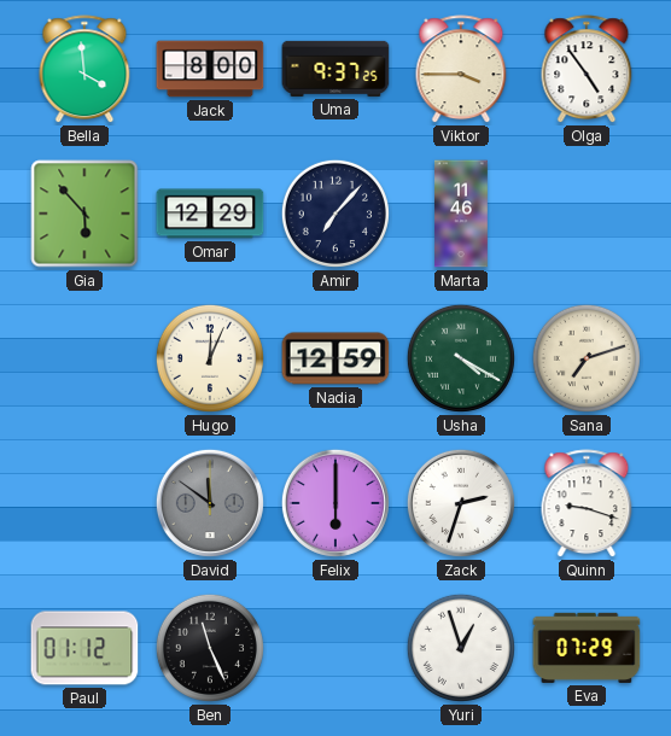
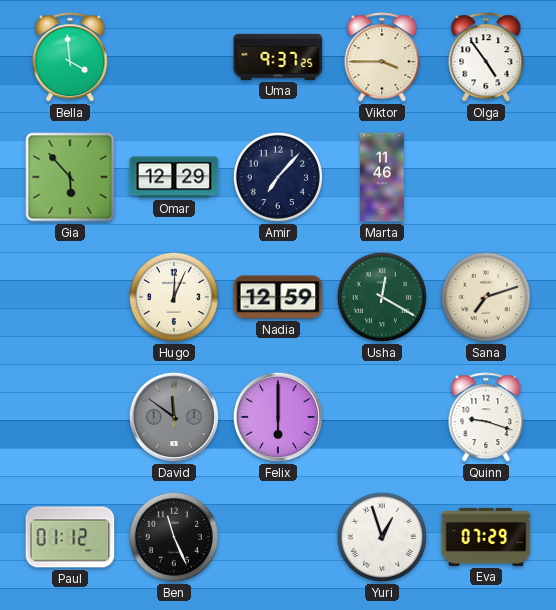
Jack: 8:00 -> none (210, 69)
Usha: 4:20 -> 12:20 (382, 297)
Zack: 2:33 -> none (461, 503)
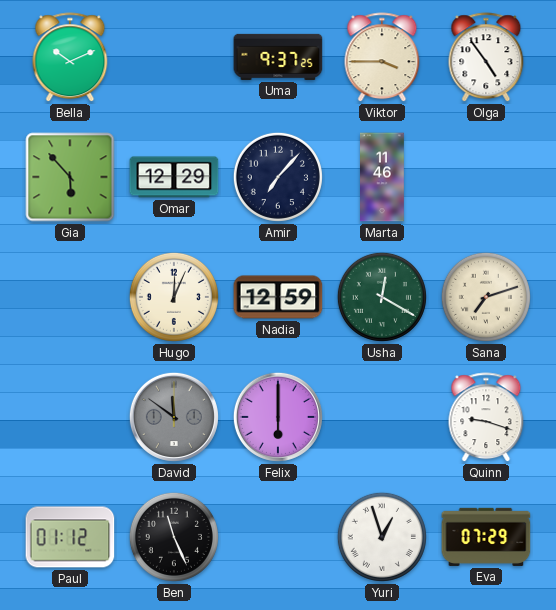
Bella: 3:59 -> 10:11 (70, 58)
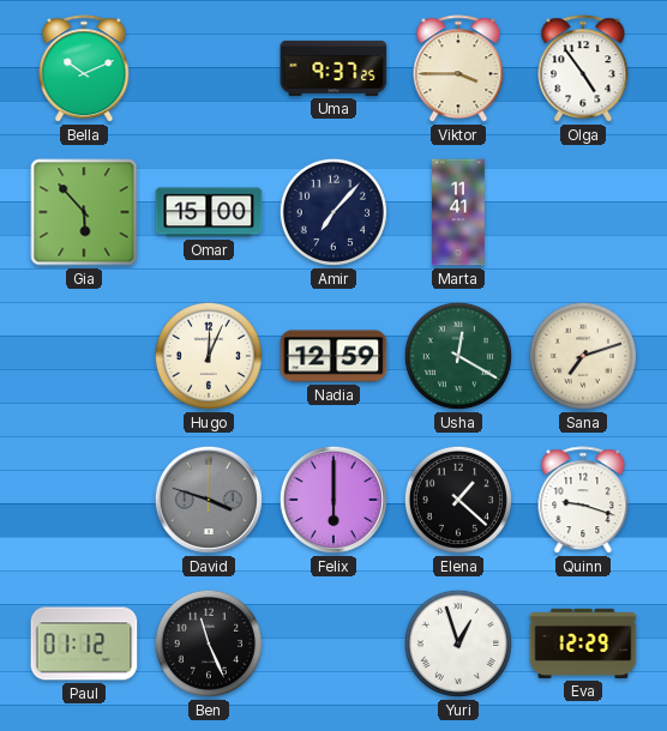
Omar: 12:29 -> 15:00 (209, 212)
Marta: 11:46 -> 11:41 (459, 212)
David: 11:51 -> 3:48 (209, 500)
Elena: none -> 1:22 (458, 500)
Eva: 07:29 -> 12:29 (583, 644)
